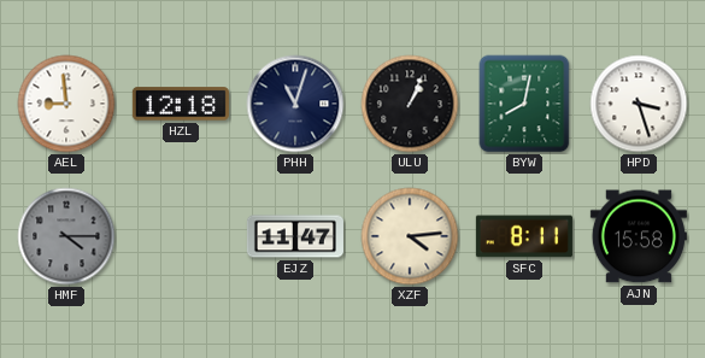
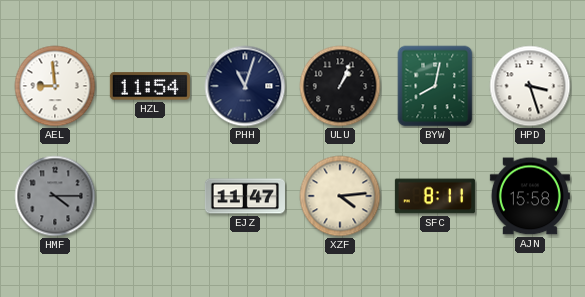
HZL: 12:18 -> 11:54 (150, 86)
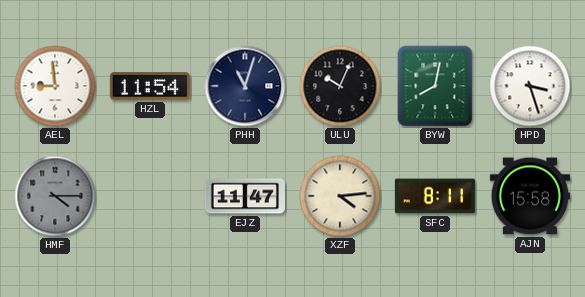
ULU: 1:04 -> 10:04 (340, 86)
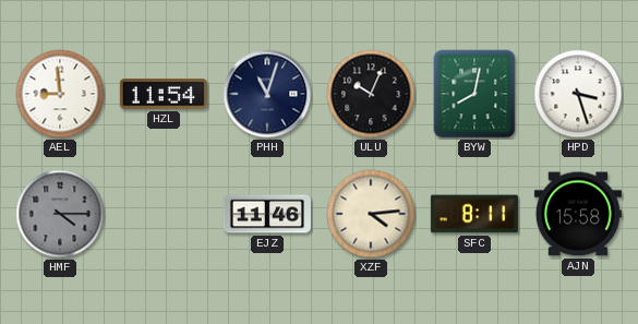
EJZ: 11:47 -> 11:46 (267, 214)
